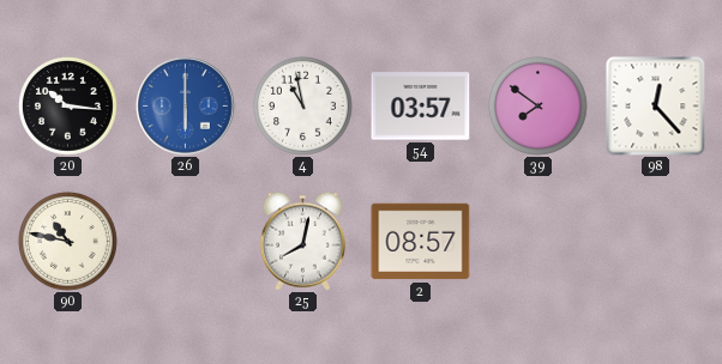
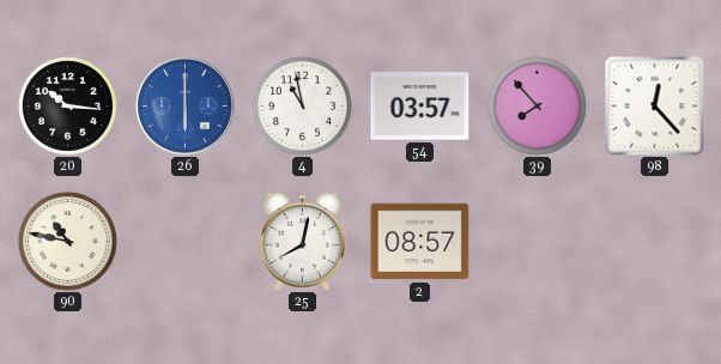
39: 7:51 -> 7:53 (538, 107)
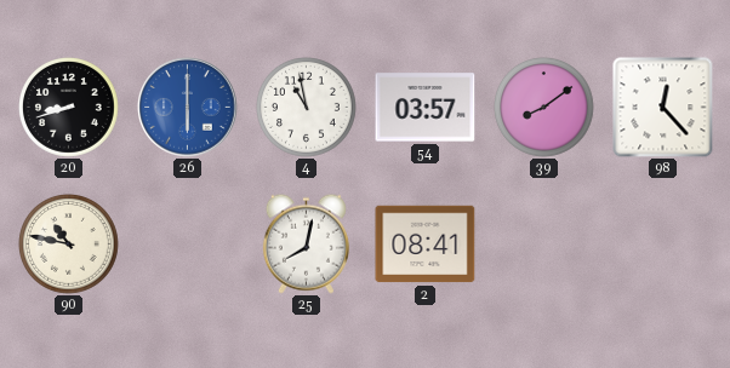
20: 10:16 -> 8:42 (69, 108)
39: 7:53 -> 8:09 (544, 108)
2: 08:57 -> 08:41 (426, 245)
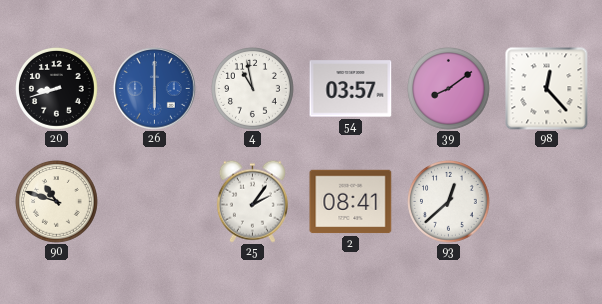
90: 10:47 -> 10:48 (57, 202)
25: 8:02 -> 2:06 (252, 201)
93: none -> 12:38 (449, 202)
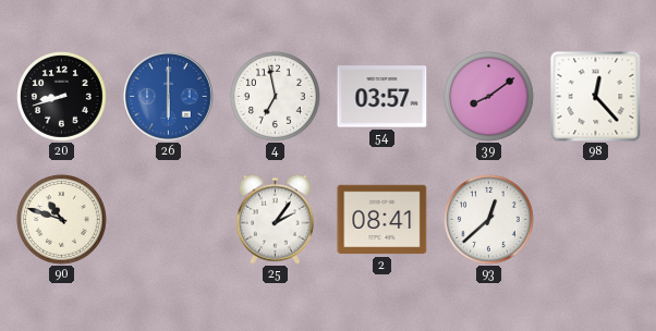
4: 10:58 -> 6:58 (276, 97)
